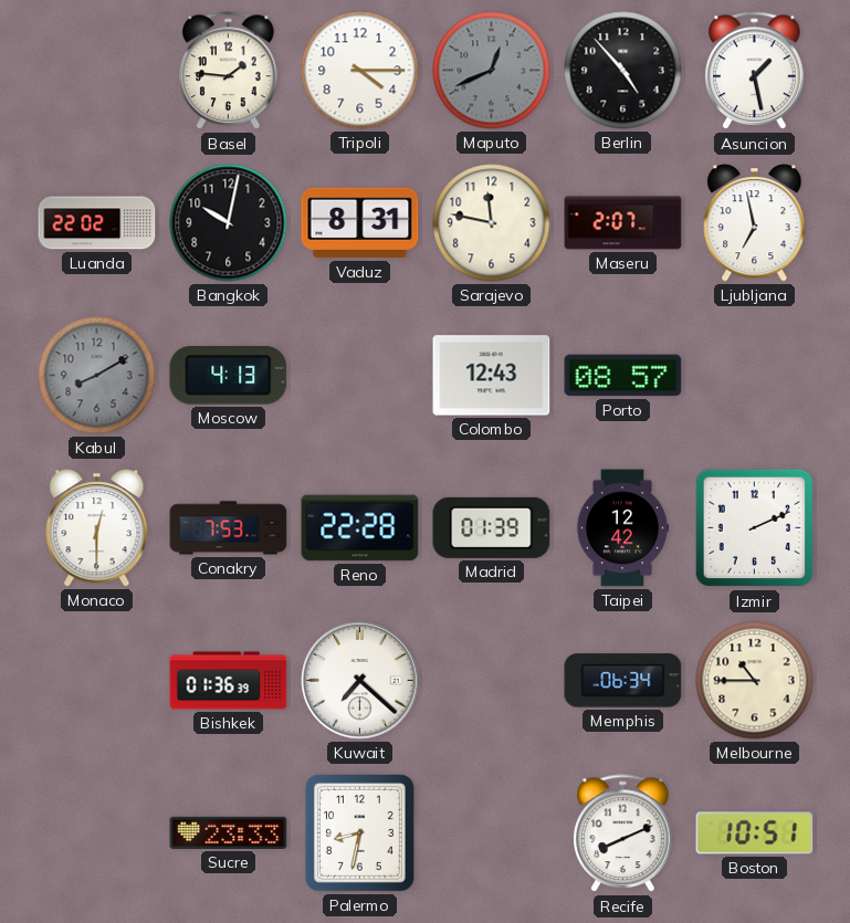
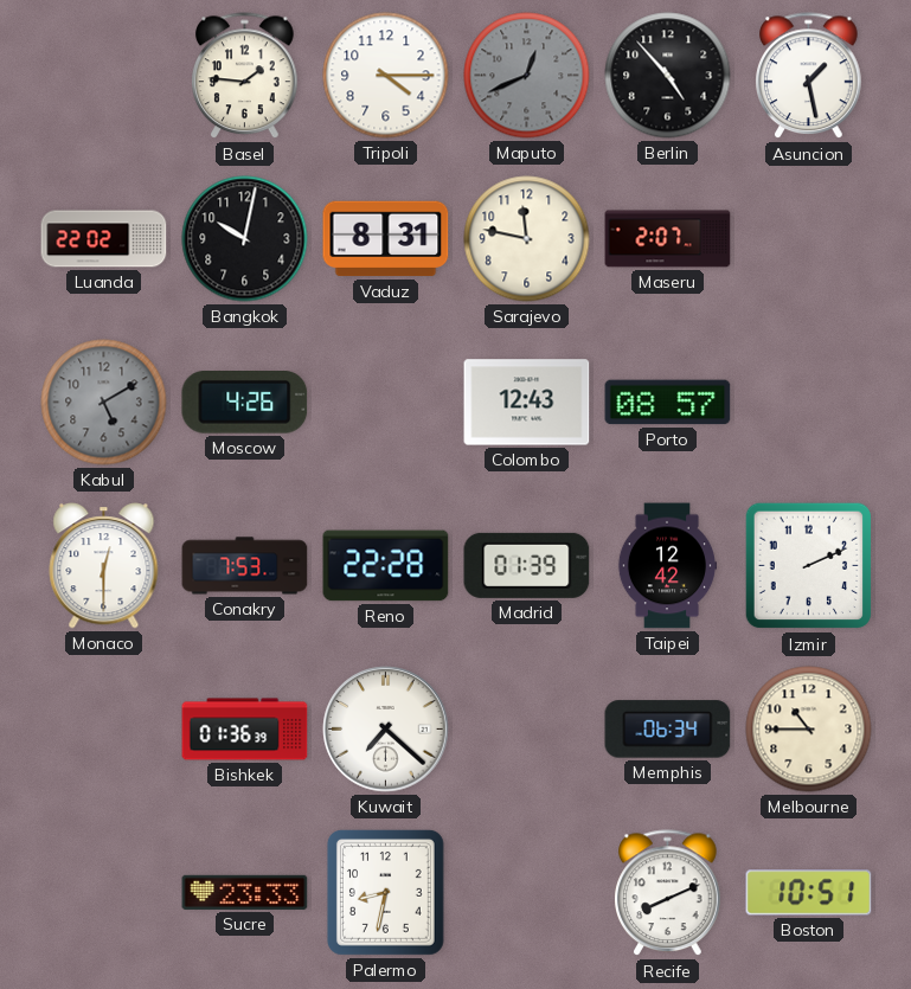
Ljubljana: 6:58 -> none (755, 223)
Kabul: 8:10 -> 5:10 (104, 403)
Moscow: 4:13 -> 4:26 (245, 403)
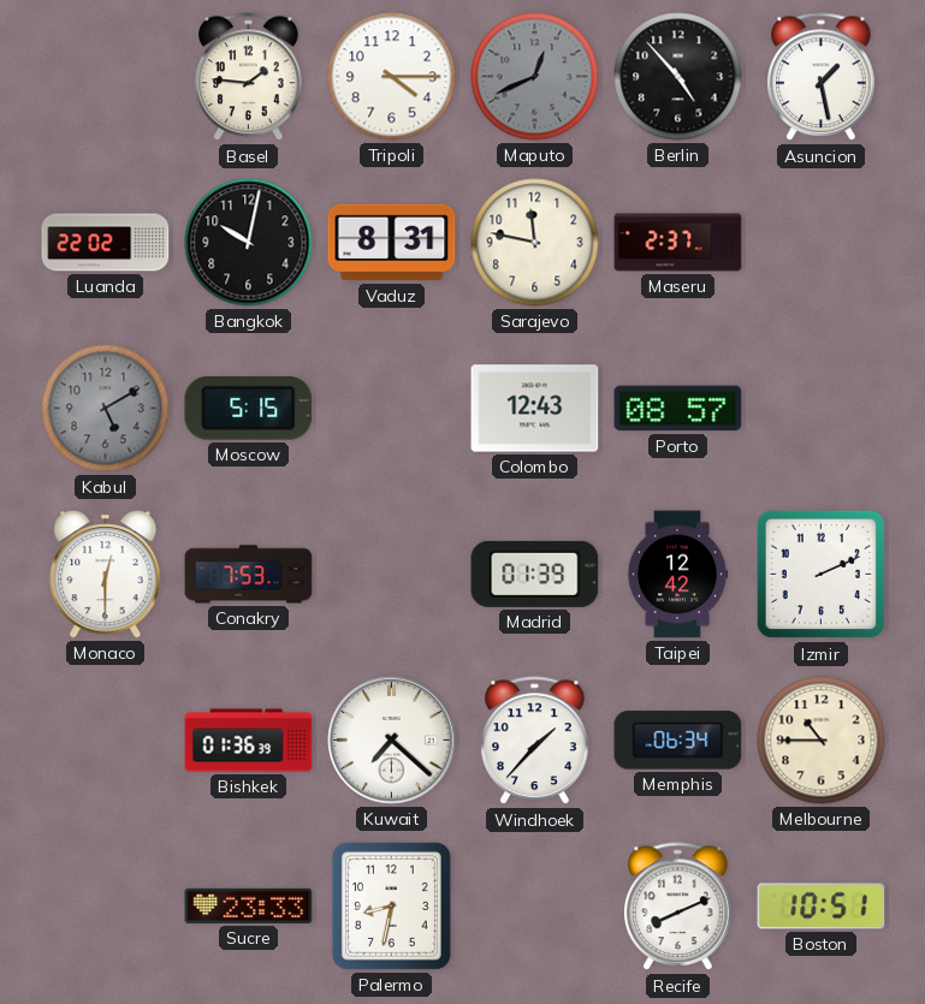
Maseru: 2:07 -> 2:37 (678, 243)
Moscow: 4:26 -> 5:15 (249, 409)
Reno: 22:28 -> none (386, 566)
Windhoek: none -> 1:37 (535, 741)
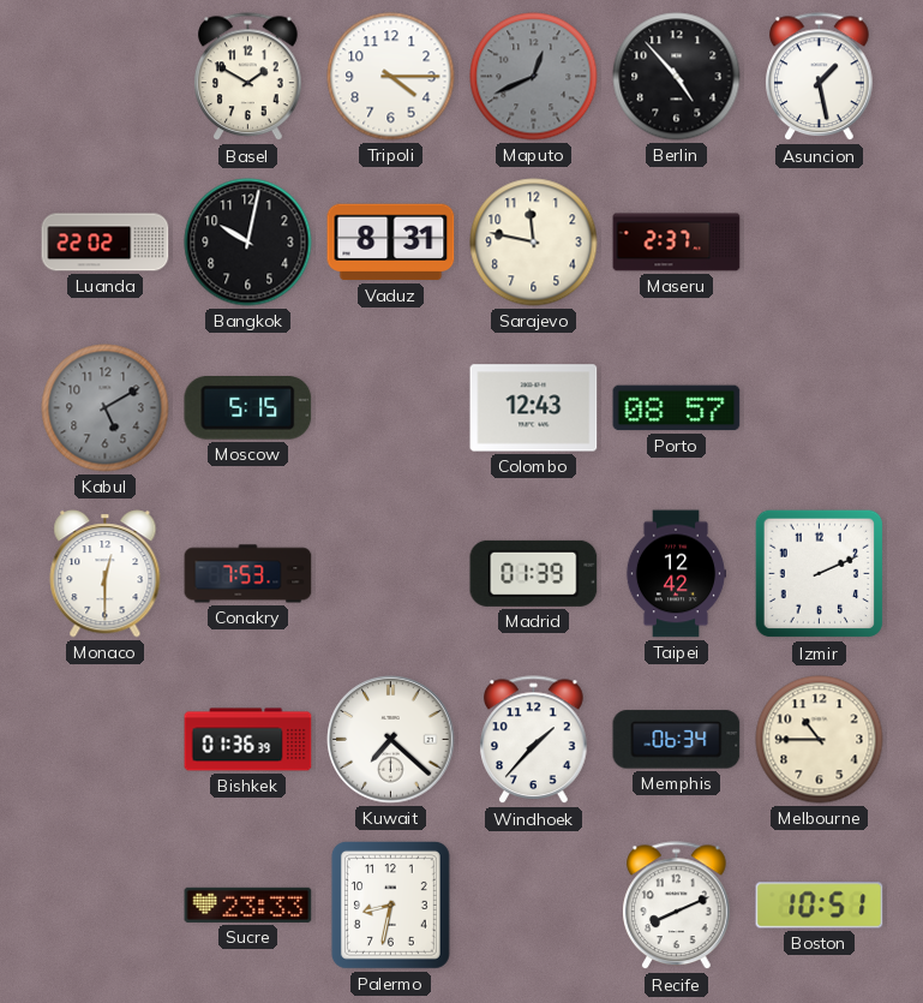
Basel: 1:46 -> 1:50 (248, 77)
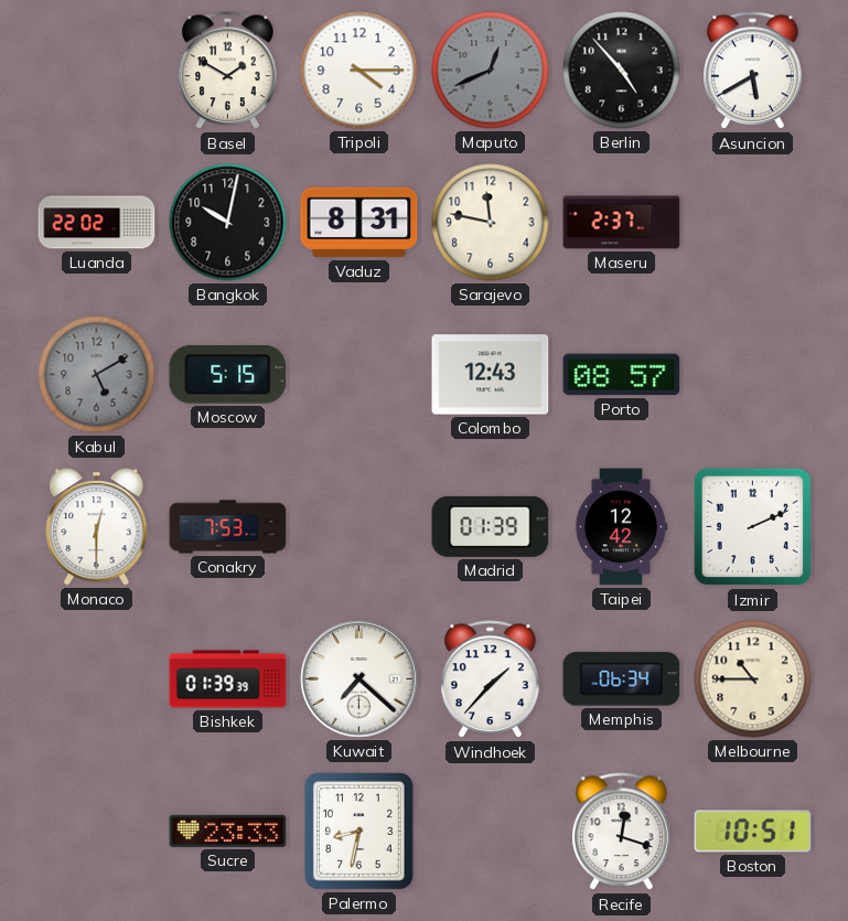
Asuncion: 1:28 -> 5:40 (753, 71)
Bishkek: 01:36 -> 01:39 (228, 679)
Recife: 8:11 -> 12:18 (622, 832)
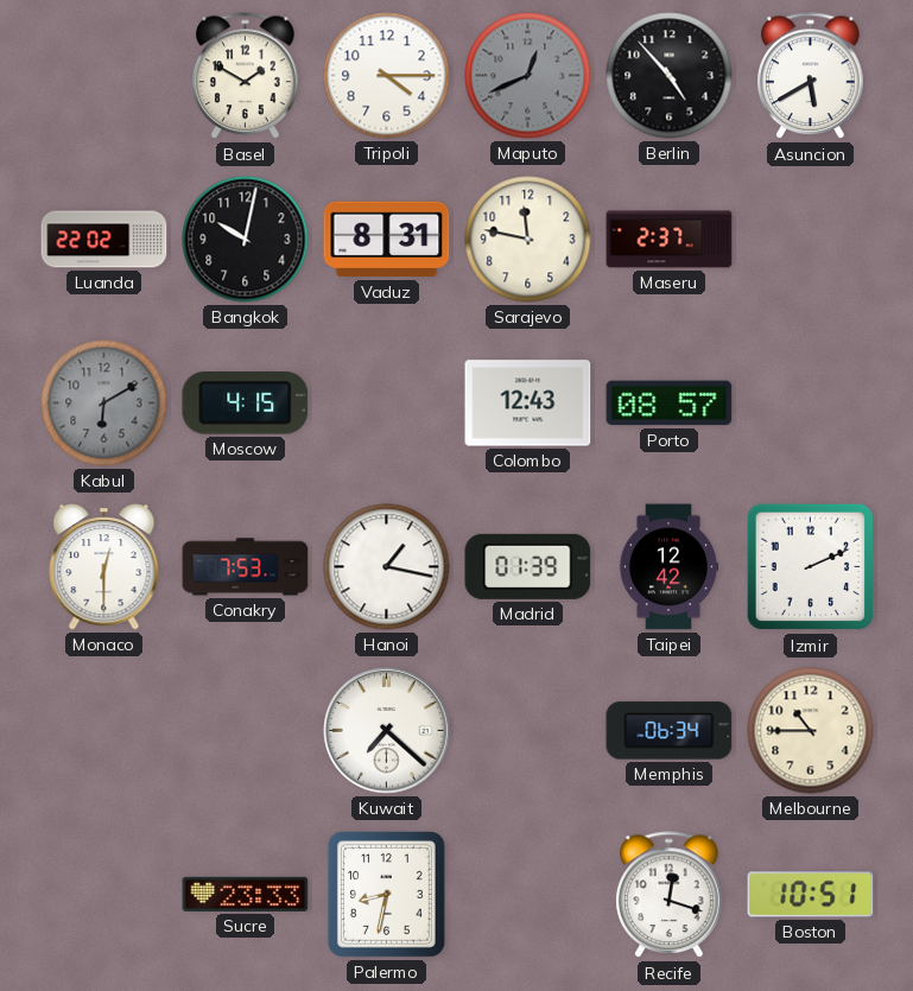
Kabul: 5:10 -> 6:10 (104, 404)
Moscow: 5:15 -> 4:15 (246, 404)
Hanoi: none -> 1:17 (387, 567)
Bishkek: 01:39 -> none (228, 679)
Windhoek: 1:37 -> none (491, 679)
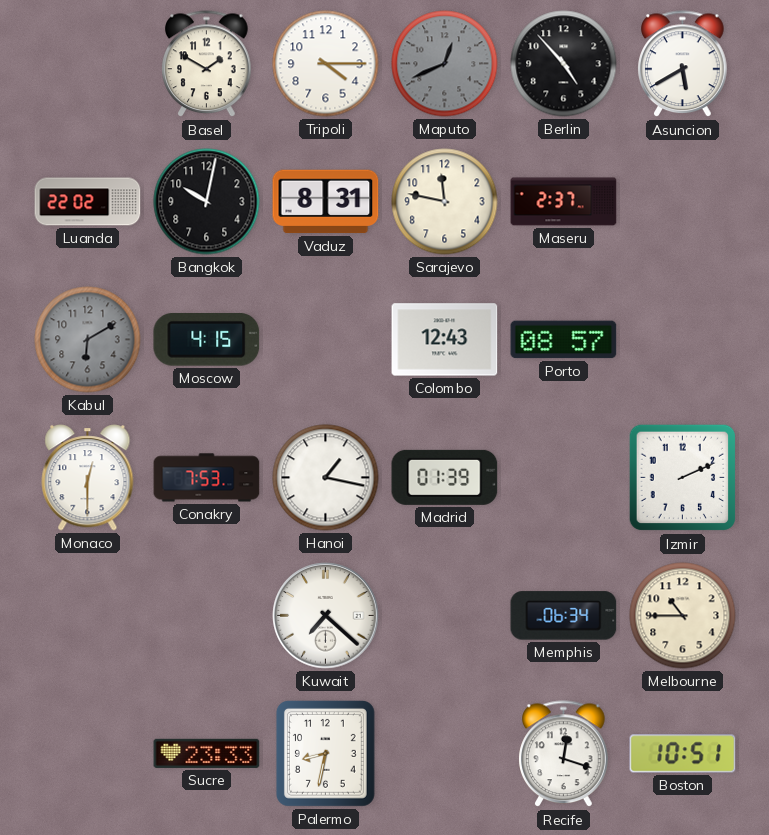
Taipei: 12:42 -> none (668, 567)
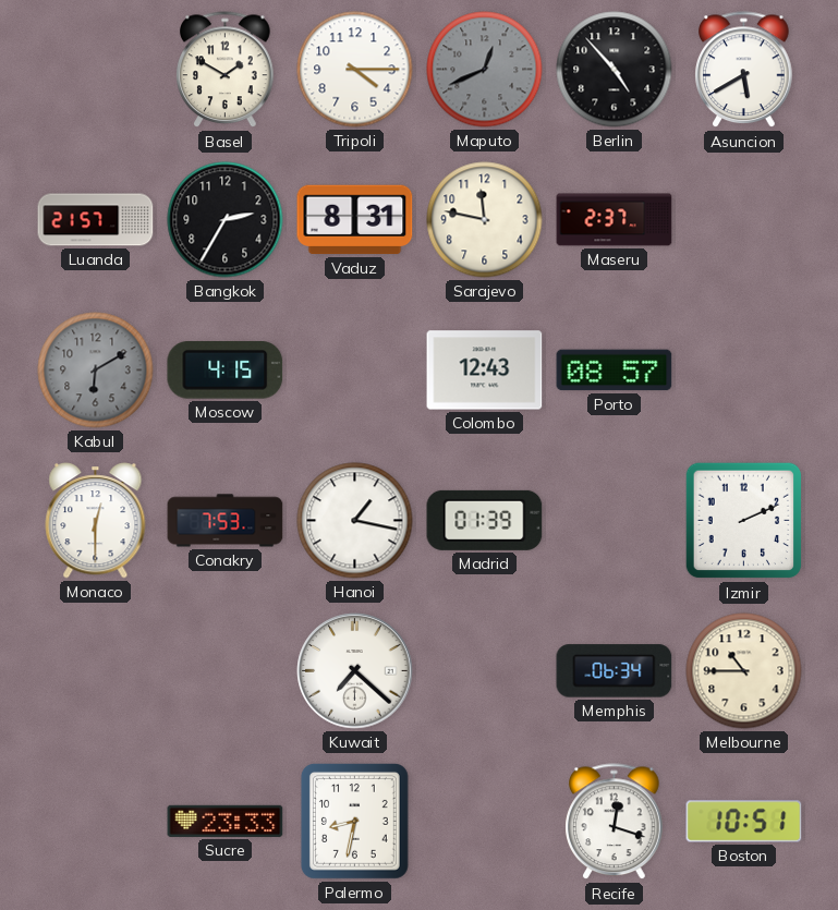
Luanda: 22:02 -> 21:57 (96, 220)
Bangkok: 10:02 -> 2:35 (226, 220)
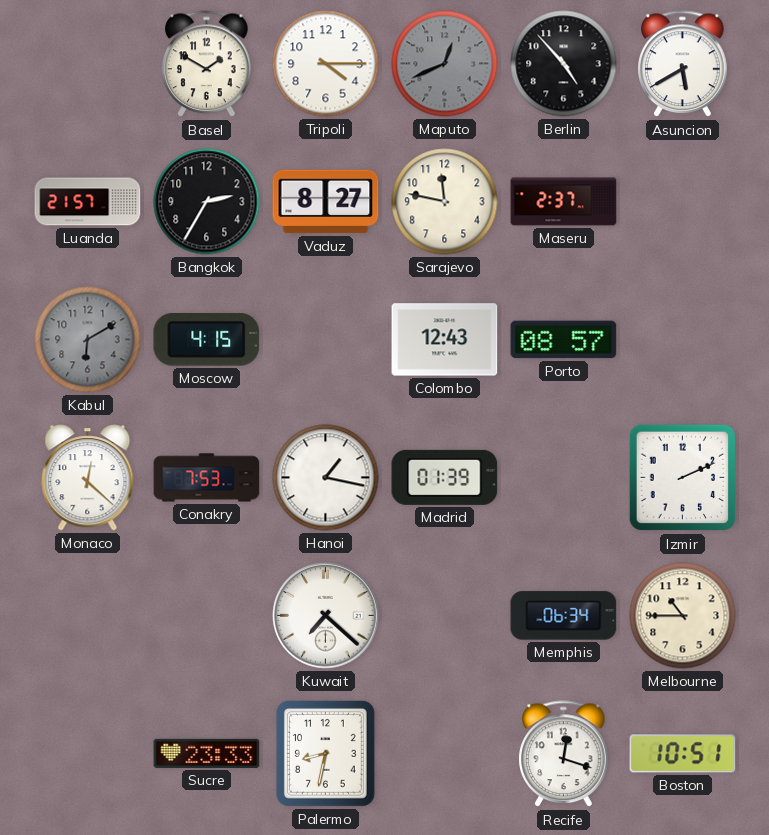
Vaduz: 8:31 -> 8:27 (326, 202)
Monaco: 12:30 -> 12:22 (88, 478)
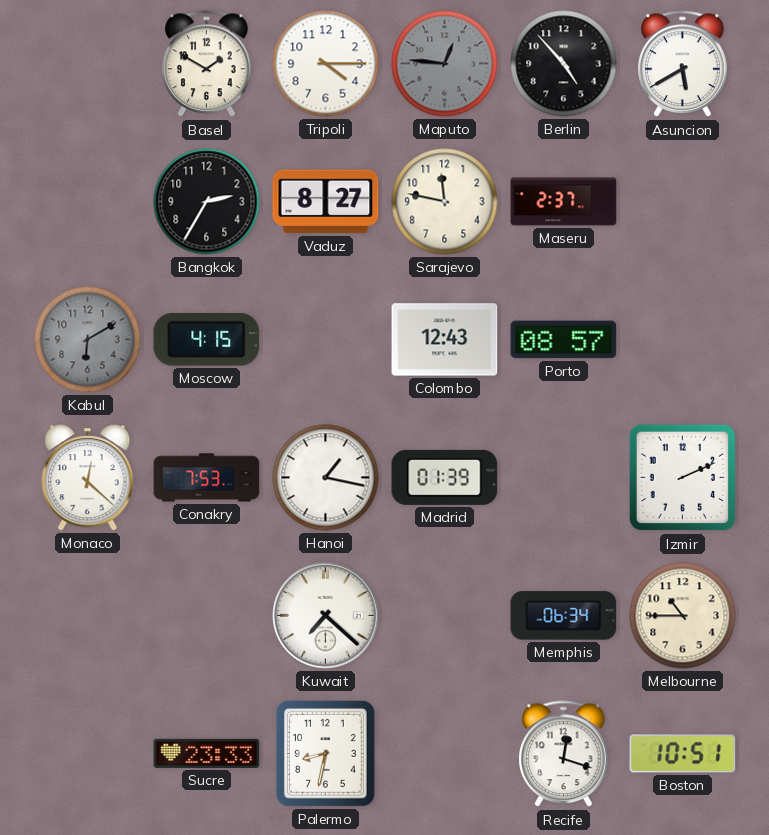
Maputo: 12:41 -> 12:46 (445, 64)
Luanda: 21:57 -> none (88, 202)
